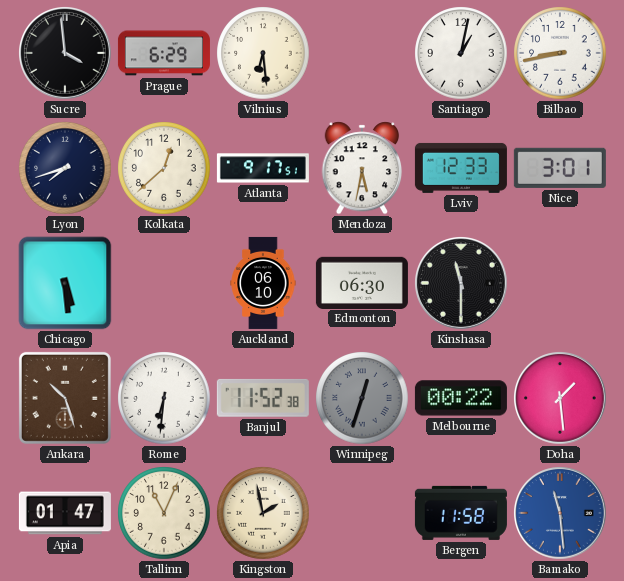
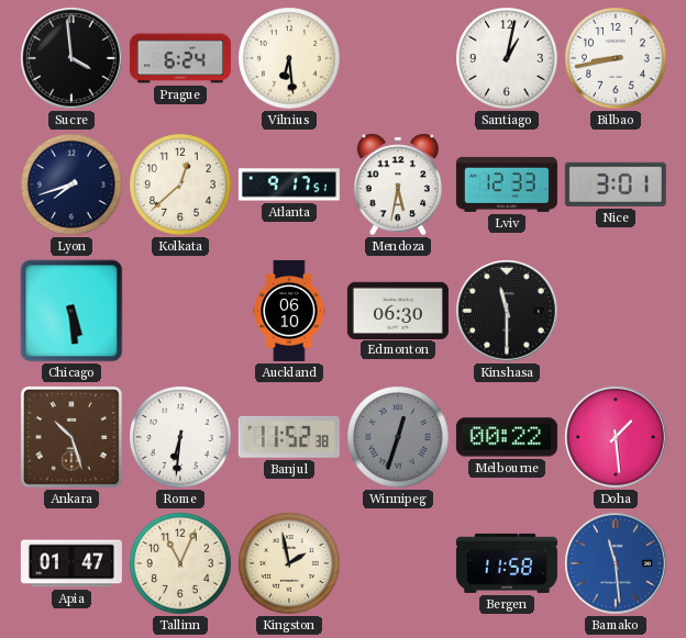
Prague: 6:29 -> 6:24 (180, 58)
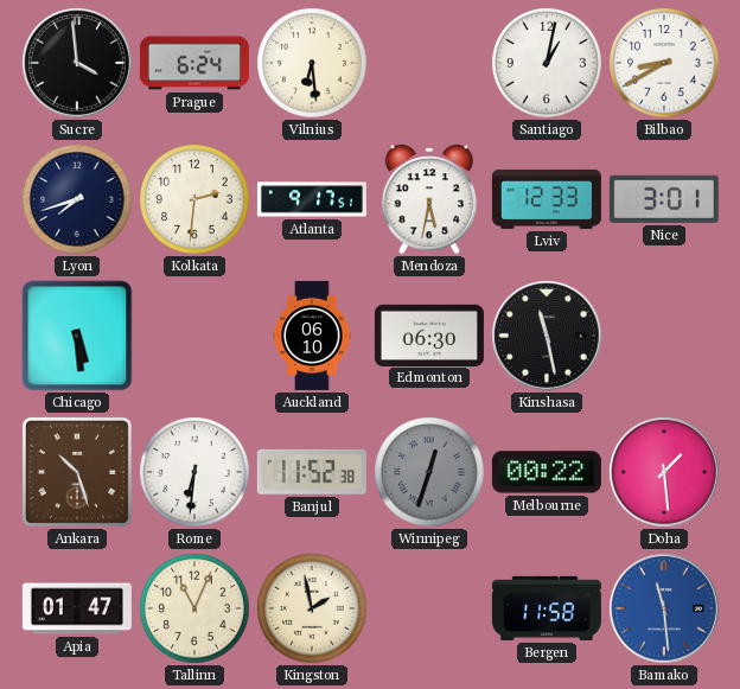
Bilbao: 8:43 -> 8:40 (664, 63)
Kolkata: 12:38 -> 2:31 (194, 199)
Kinshasa: 11:30 -> 11:28 (548, 337)
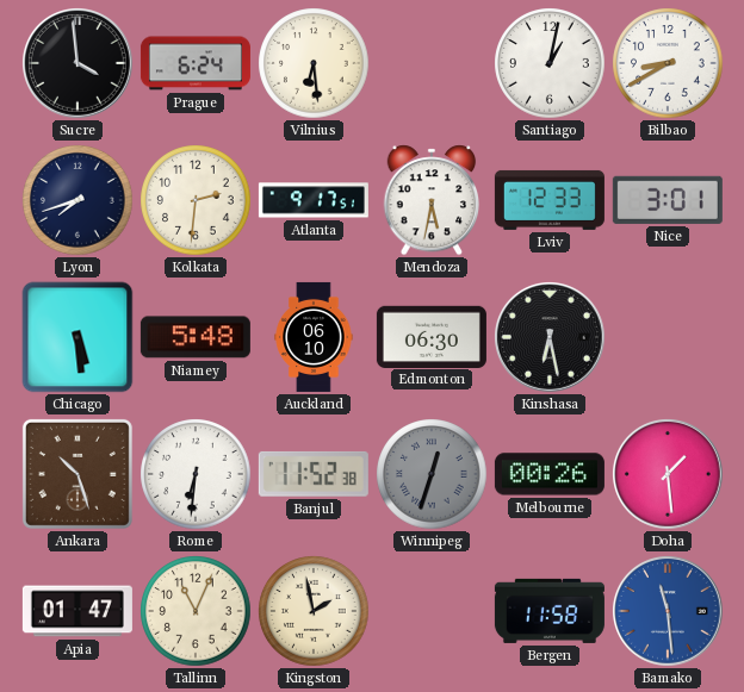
Niamey: none -> 5:48 (196, 337)
Kinshasa: 11:28 -> 6:28 (551, 338)
Melbourne: 00:22 -> 00:26 (550, 474)
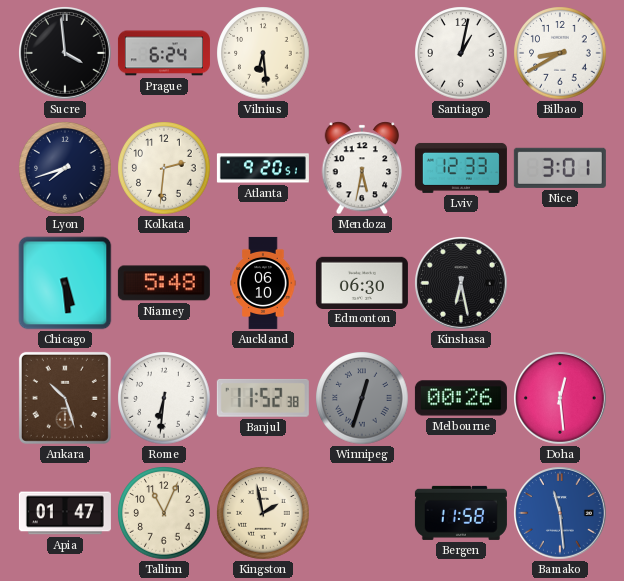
Atlanta: 9:17 -> 9:20 (263, 168)
Doha: 1:29 -> 12:29 (561, 399)
